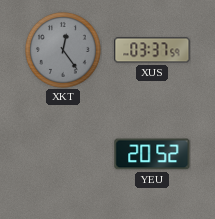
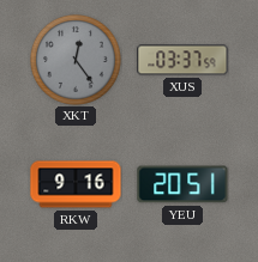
RKW: none -> 9:16 (76, 184)
YEU: 20:52 -> 20:51 (182, 184)
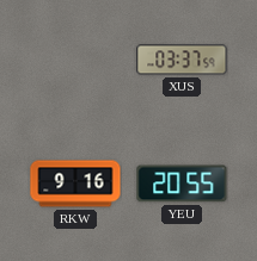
XKT: 12:24 -> none (76, 60)
YEU: 20:51 -> 20:55 (182, 184)
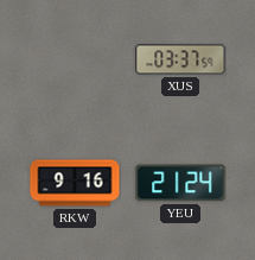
YEU: 20:55 -> 21:24 (180, 183)
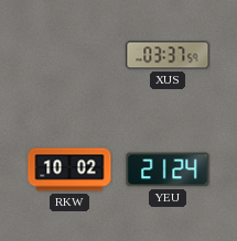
RKW: 9:16 -> 10:02 (69, 169)
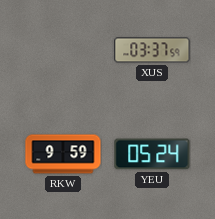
RKW: 10:02 -> 9:59 (63, 154)
YEU: 21:24 -> 05:24 (152, 154)
